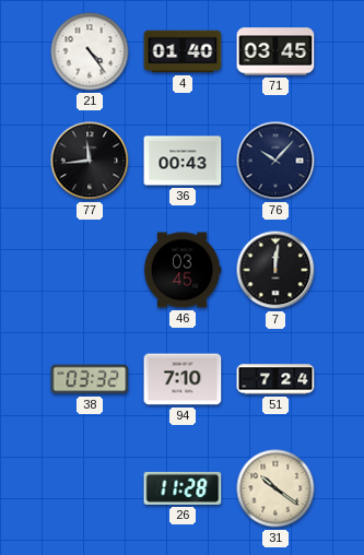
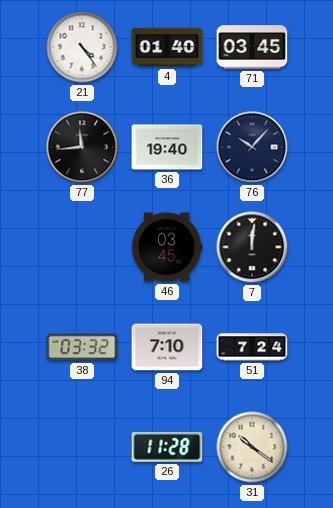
36: 00:43 -> 19:40 (167, 147)
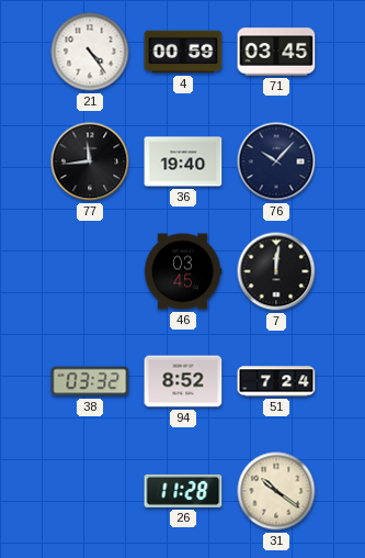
4: 01:40 -> 00:59 (183, 52)
94: 7:10 -> 8:52 (183, 381)
